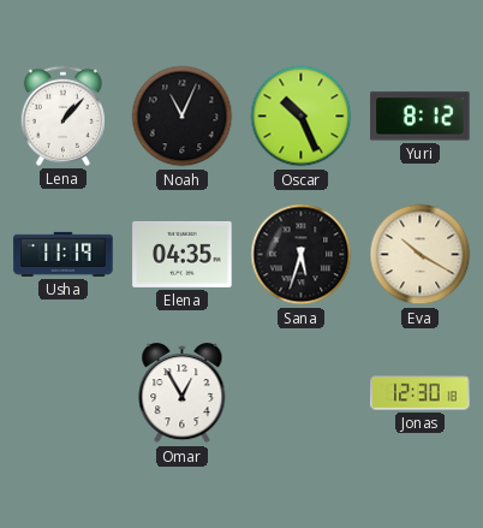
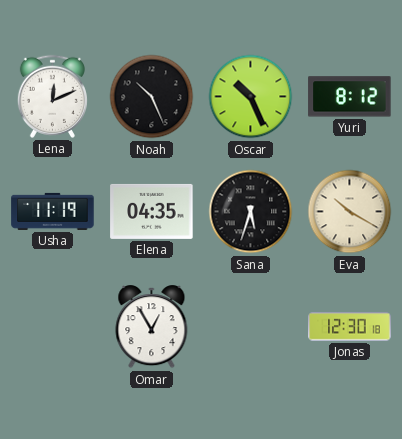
Lena: 1:07 -> 12:11 (52, 96)
Noah: 11:04 -> 10:26 (152, 97)
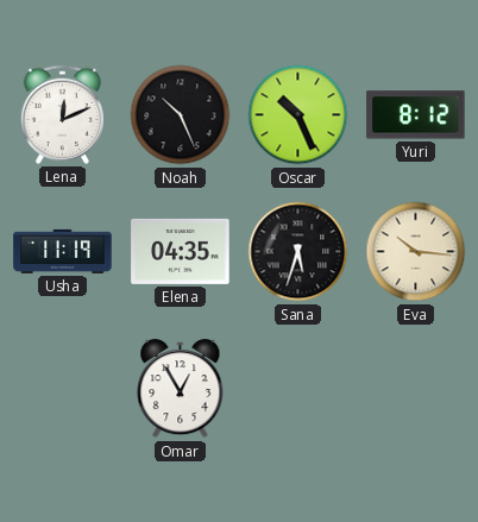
Eva: 10:20 -> 10:16 (416, 252)
Jonas: 12:30 -> none (350, 327)
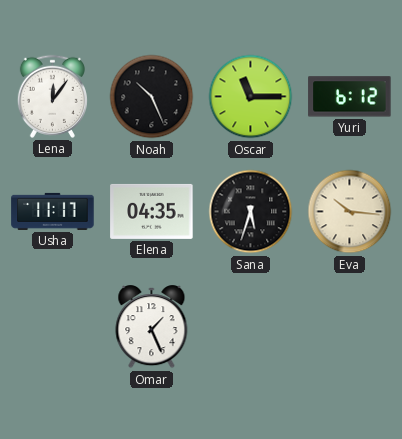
Lena: 12:11 -> 12:06 (52, 96)
Oscar: 10:26 -> 11:15 (251, 97)
Yuri: 8:12 -> 6:12 (350, 97)
Usha: 11:19 -> 11:17 (53, 211)
Omar: 12:55 -> 1:26 (152, 327)
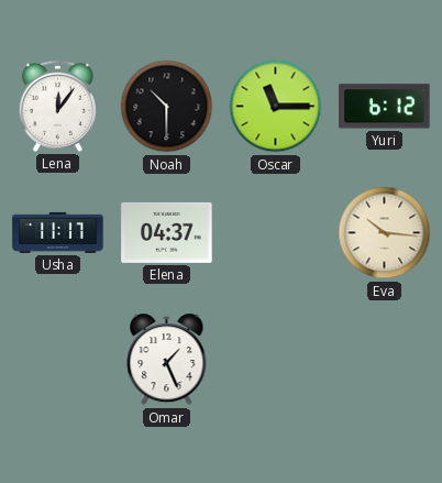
Noah: 10:26 -> 10:30 (167, 107)
Elena: 04:35 -> 04:37 (167, 232)
Sana: 5:33 -> none (251, 212)
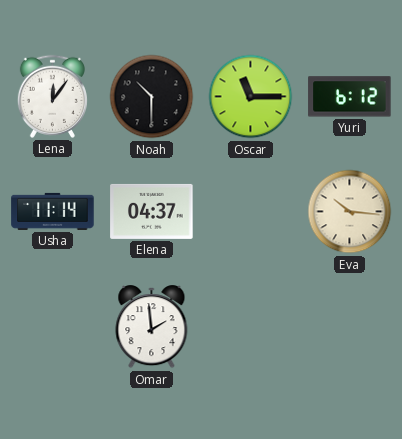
Usha: 11:17 -> 11:14 (53, 211)
Omar: 1:26 -> 1:59 (152, 327)
